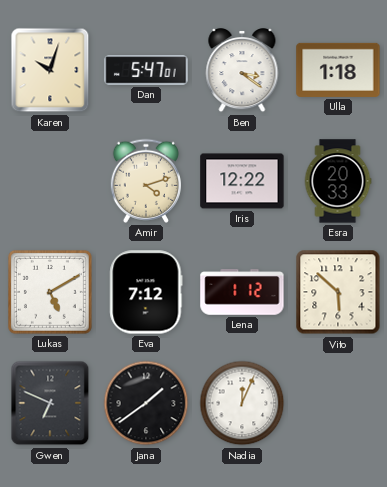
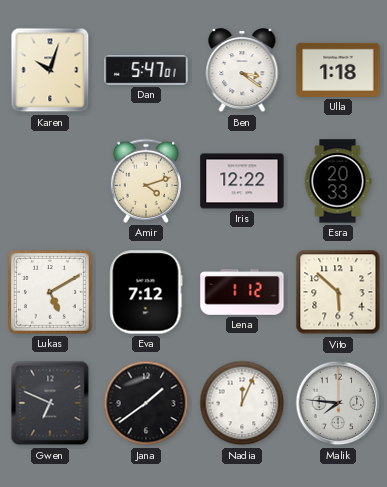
Malik: none -> 7:46 (338, 403)
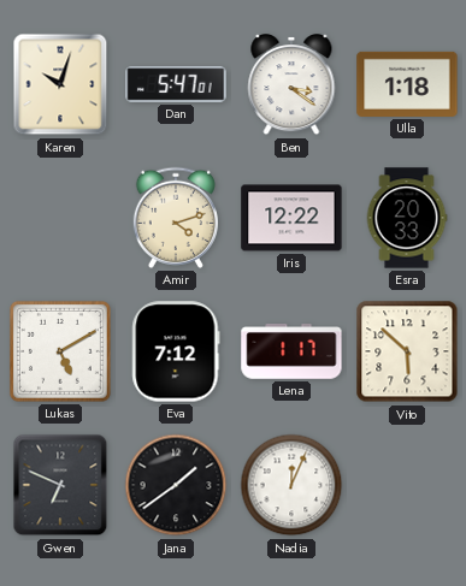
Lena: 1:12 -> 1:17 (291, 351)
Malik: 7:46 -> none (338, 403)
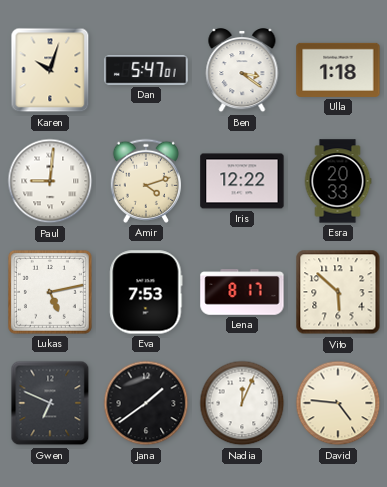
Paul: none -> 9:01 (50, 181)
Lukas: 5:10 -> 5:13 (50, 292)
Eva: 7:12 -> 7:53 (146, 292)
Lena: 1:17 -> 8:17 (242, 292)
David: none -> 4:46 (338, 403)
